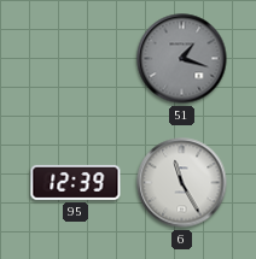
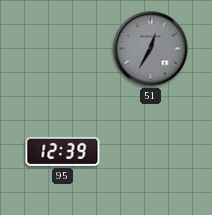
51: 1:18 -> 12:35 (151, 49)
6: 11:25 -> none (182, 183)
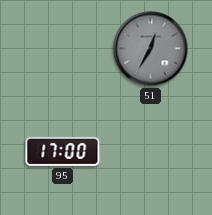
95: 12:39 -> 17:00 (63, 151)
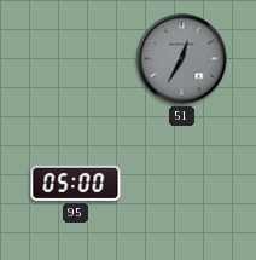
95: 17:00 -> 05:00 (76, 183)
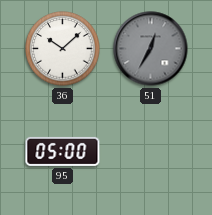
36: none -> 10:08 (63, 49)
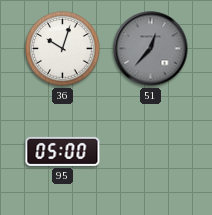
36: 10:08 -> 10:03 (63, 49)
51: 12:35 -> 12:37 (151, 49)
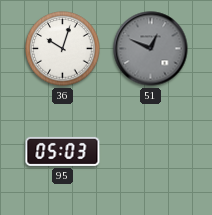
51: 12:37 -> 12:49 (151, 49)
95: 05:00 -> 05:03 (63, 151)
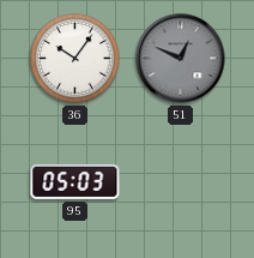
36: 10:03 -> 10:06 (75, 59)
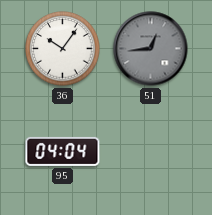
51: 12:49 -> 12:44 (151, 49)
95: 05:03 -> 04:04 (63, 151)
